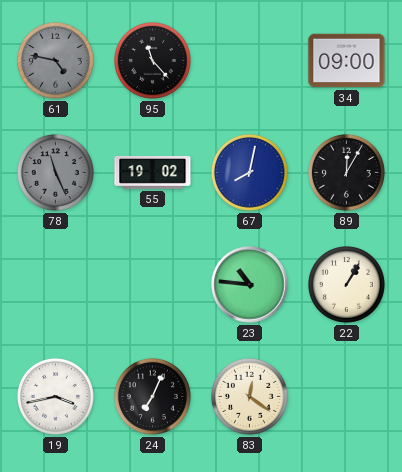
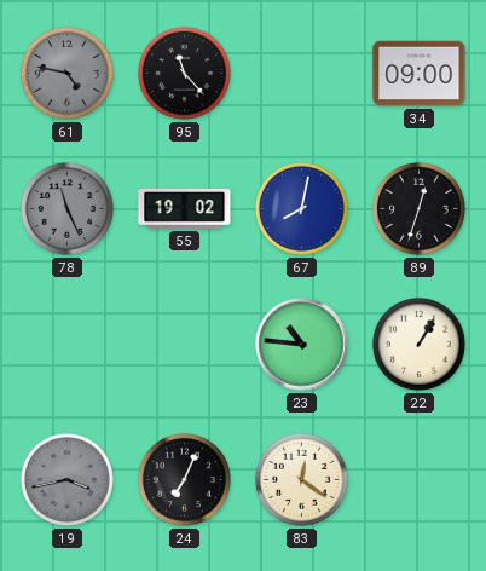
89: 12:05 -> 12:33 (418, 208)
19 dial: white -> grey (66, 479)
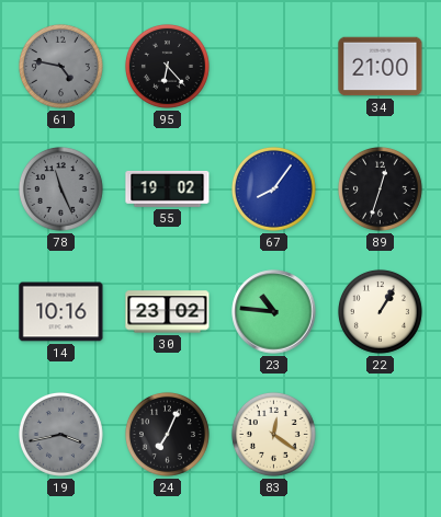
95: 11:23 -> 6:23 (167, 66)
34: 09:00 -> 21:00 (381, 67)
67: 8:02 -> 8:06 (273, 188)
14: none -> 10:16 (61, 312)
30: none -> 23:02 (168, 312)
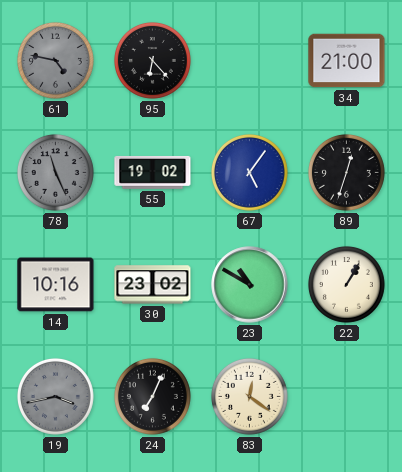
67: 8:06 -> 5:06 (249, 172)
23: 10:46 -> 10:50 (250, 285)
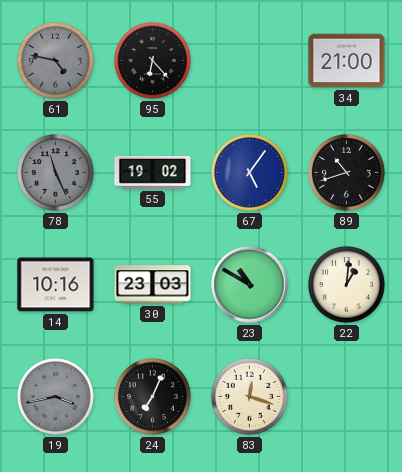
89: 12:33 -> 10:42 (346, 172)
30: 23:02 -> 23:03 (153, 285)
22: 1:05 -> 1:01 (346, 284)
83: 12:21 -> 12:18 (249, 396)
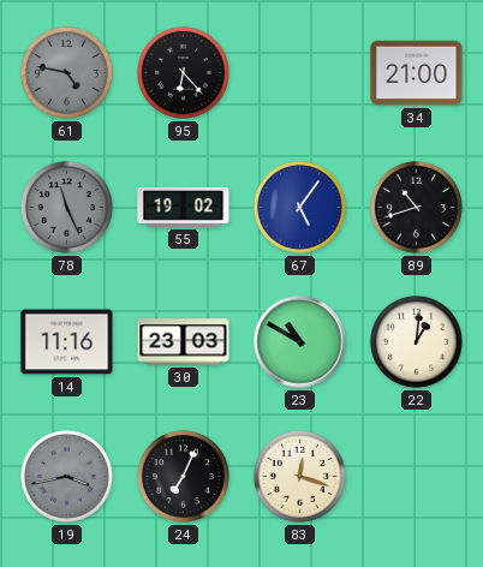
14: 10:16 -> 11:16 (67, 342)
